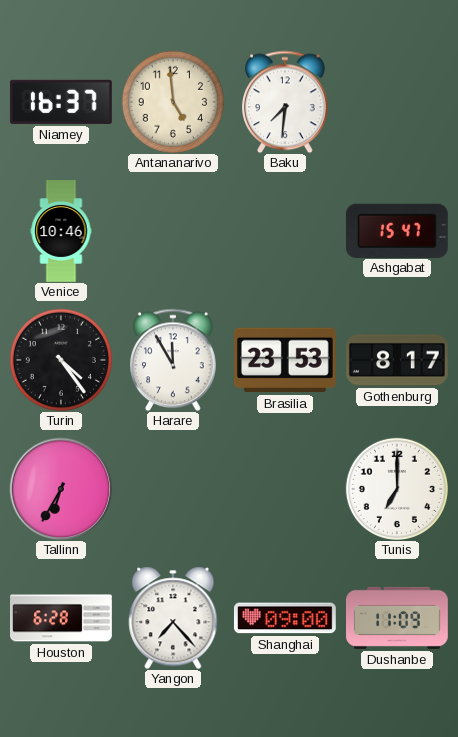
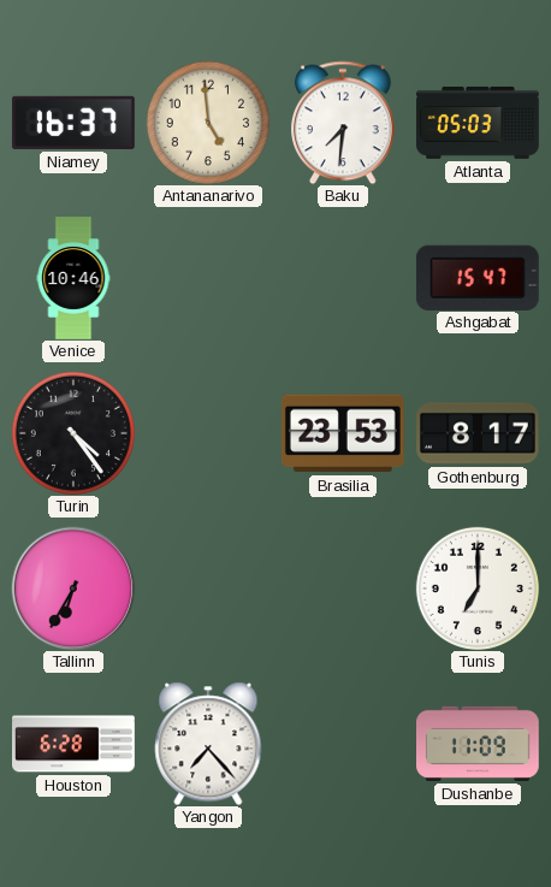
Atlanta: none -> 05:03 (479, 123)
Harare: 11:55 -> none (174, 360)
Shanghai: 09:00 -> none (285, 618)
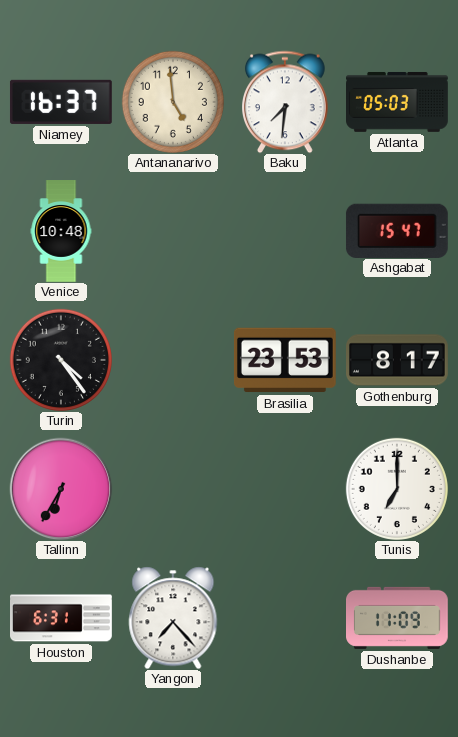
Venice: 10:46 -> 10:48 (61, 231)
Houston: 6:28 -> 6:31 (62, 618)
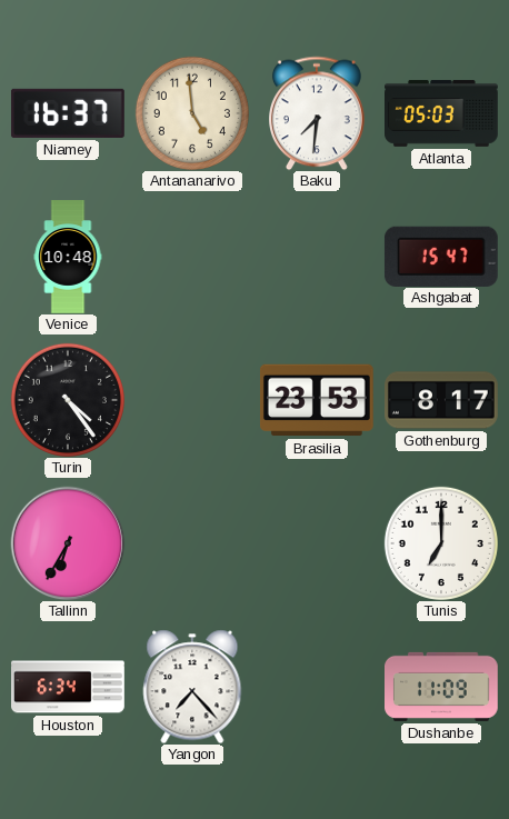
Houston: 6:31 -> 6:34 (69, 687)
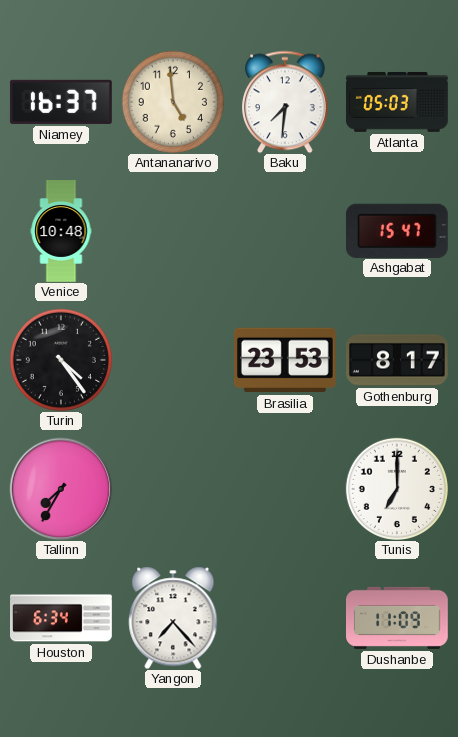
Tallinn: 6:35 -> 7:35 (61, 489)
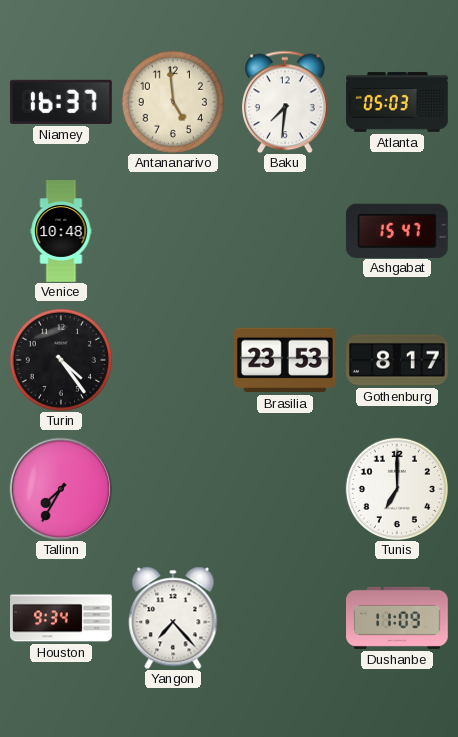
Houston: 6:34 -> 9:34 (62, 618)
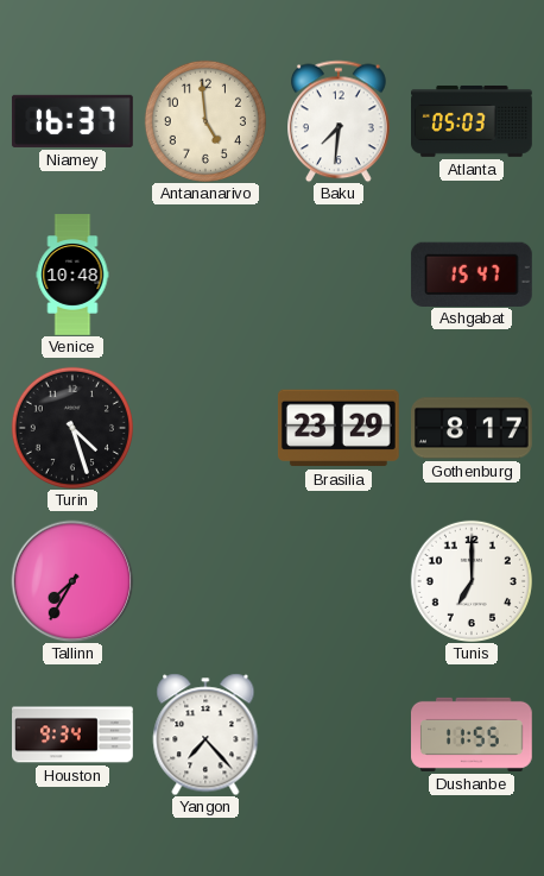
Turin: 4:24 -> 4:27 (72, 428)
Brasilia: 23:53 -> 23:29 (339, 428)
Dushanbe: 11:09 -> 11:55 (473, 735)
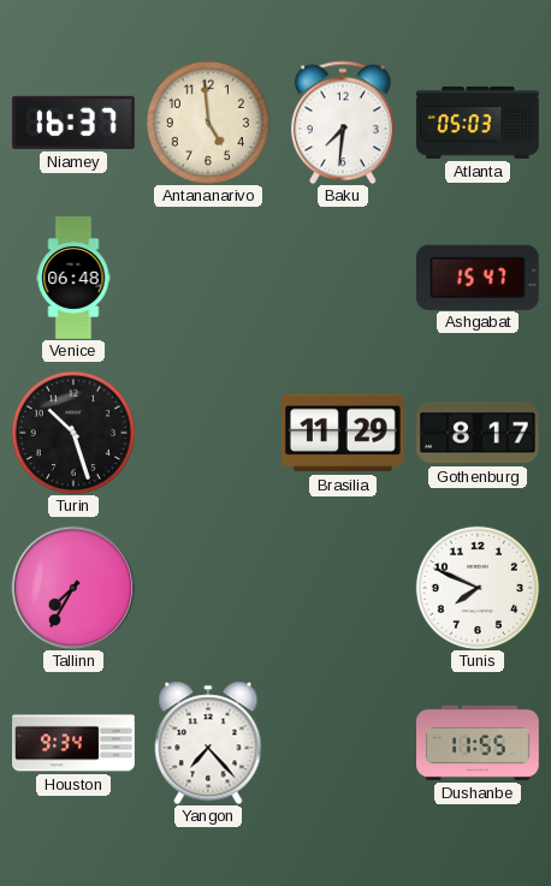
Venice: 10:48 -> 06:48 (73, 278)
Turin: 4:27 -> 10:27 (73, 433)
Brasilia: 23:29 -> 11:29 (343, 433)
Tunis: 7:00 -> 7:49 (478, 588)
